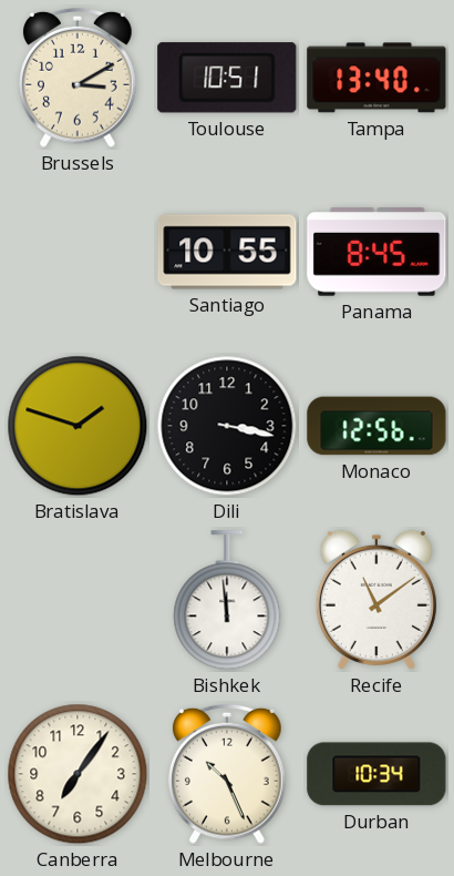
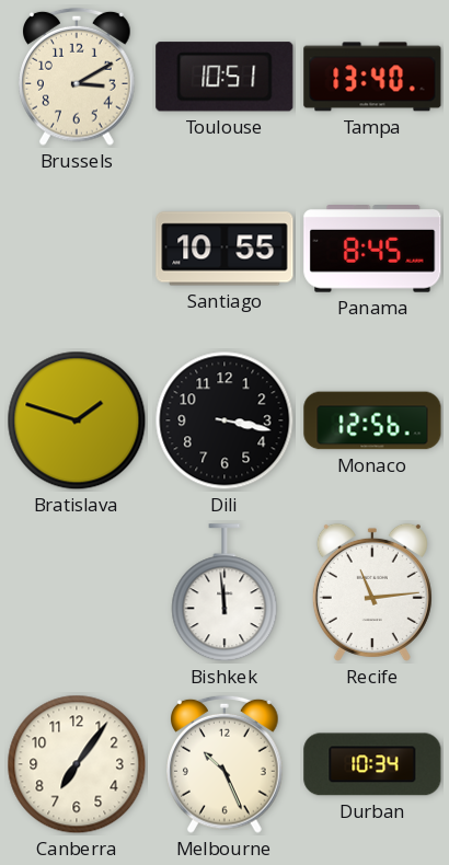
Recife: 11:09 -> 11:14 (372, 592)
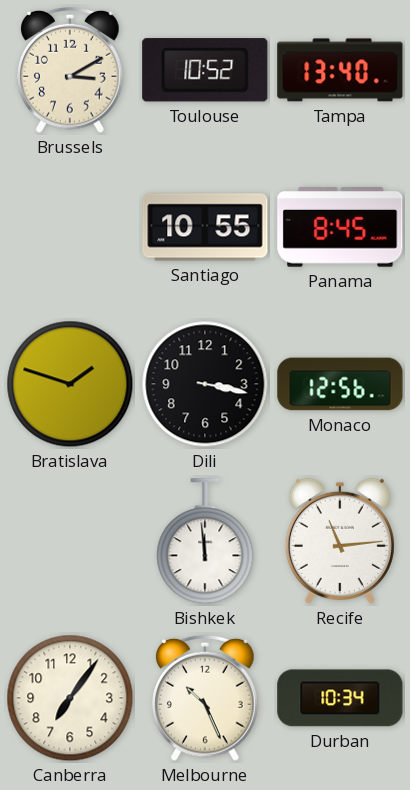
Toulouse: 10:51 -> 10:52 (205, 70)
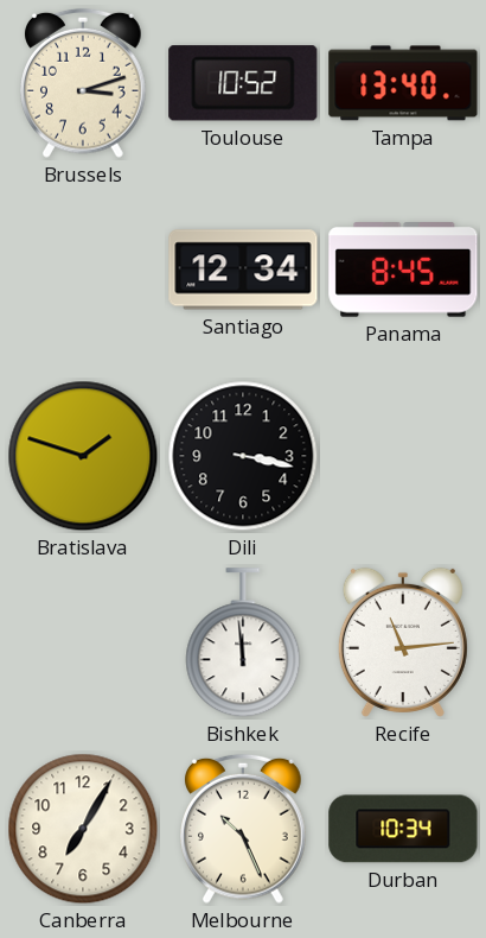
Brussels: 3:10 -> 3:12 (84, 83)
Santiago: 10:55 -> 12:34 (243, 270)
Monaco: 12:56 -> none (340, 384)
Canberra: 7:06 -> 7:05 (83, 829)
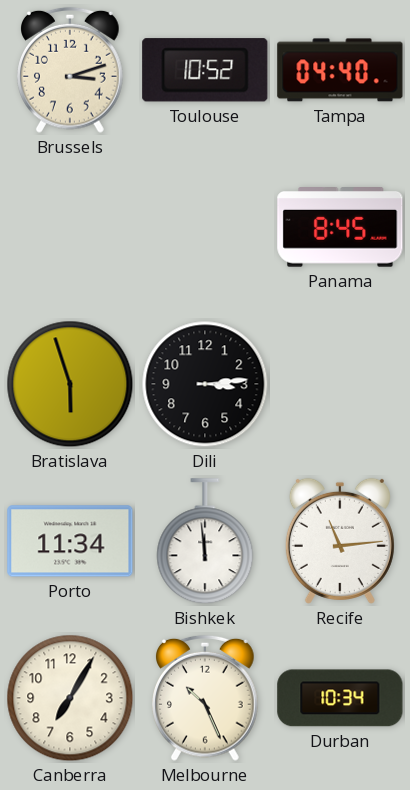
Tampa: 13:40 -> 04:40 (340, 70)
Santiago: 12:34 -> none (243, 270)
Bratislava: 1:48 -> 5:57 (70, 384)
Dili: 3:17 -> 3:14 (205, 384)
Porto: none -> 11:34 (70, 541)
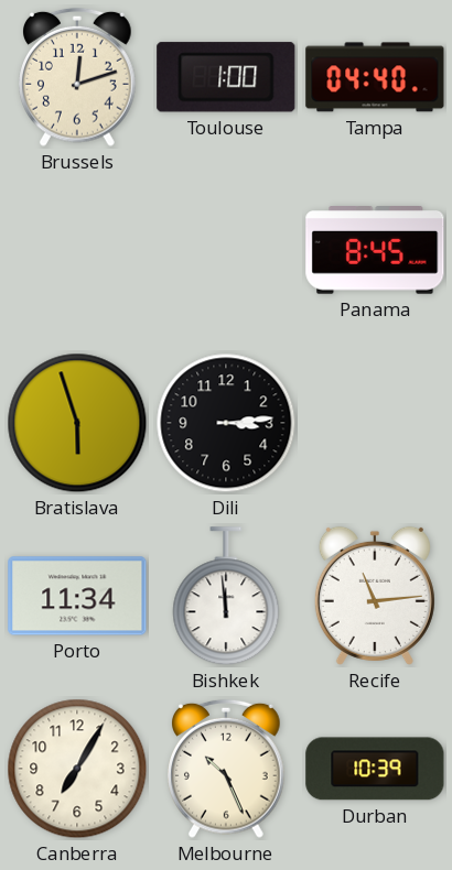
Brussels: 3:12 -> 12:12 (78, 77)
Toulouse: 10:52 -> 1:00 (226, 77)
Durban: 10:34 -> 10:39 (375, 769)
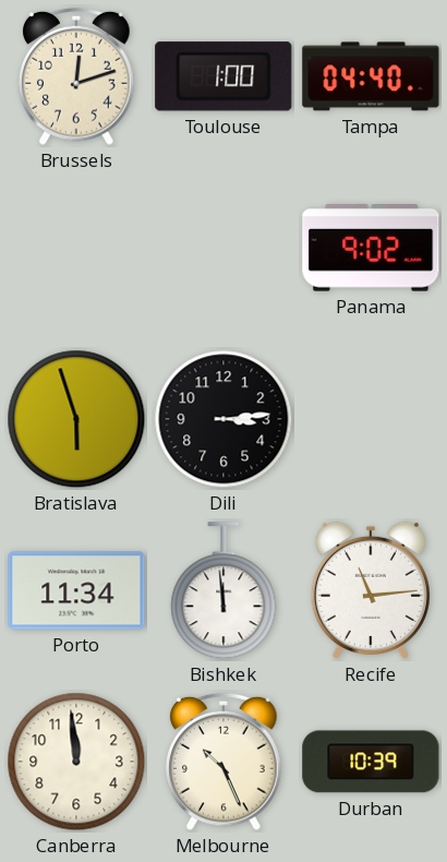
Panama: 8:45 -> 9:02 (371, 249)
Canberra: 7:05 -> 11:59 (76, 762)
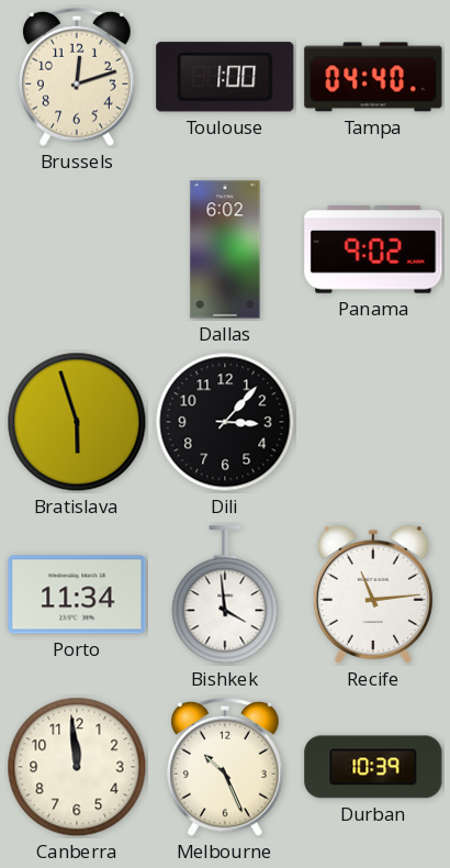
Dallas: none -> 6:02 (225, 249)
Dili: 3:14 -> 3:07 (225, 422)
Bishkek: 11:59 -> 3:59 (225, 596)
